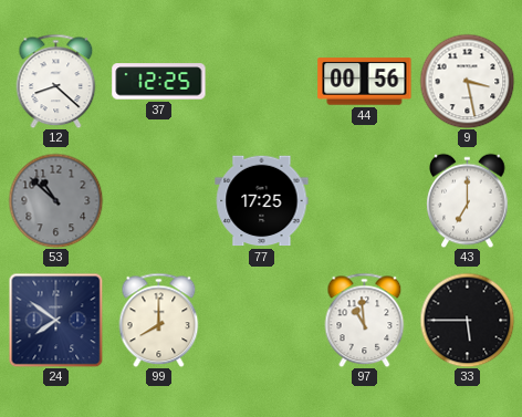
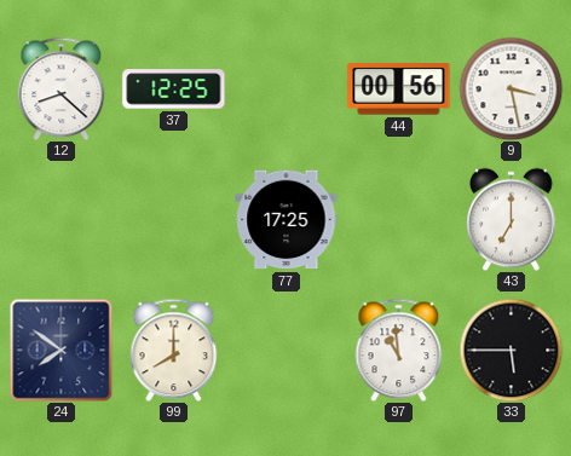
53: 10:52 -> none (55, 200)
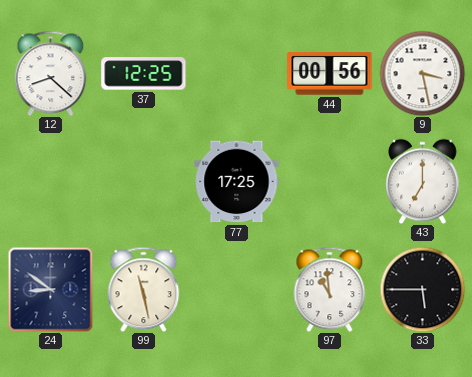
24: 7:51 -> 8:51 (50, 289)
99: 8:00 -> 11:28 (144, 289)
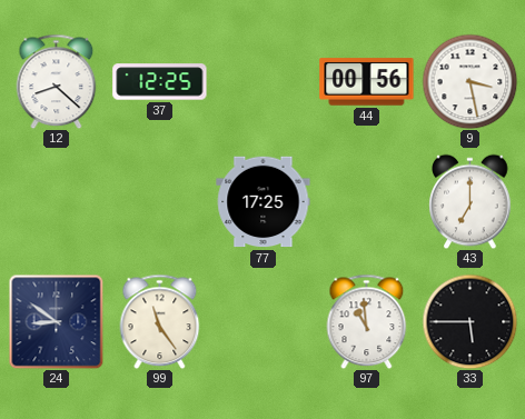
99: 11:28 -> 11:24 (160, 321)
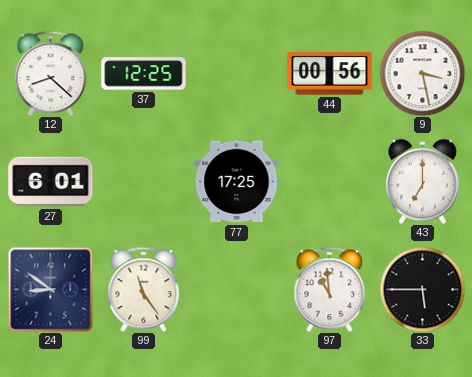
27: none -> 6:01 (51, 182)
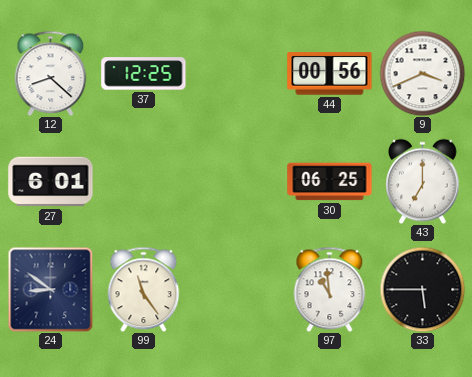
9: 3:28 -> 3:41 (422, 73)
77: 17:25 -> none (237, 182)
30: none -> 06:25 (330, 182)
